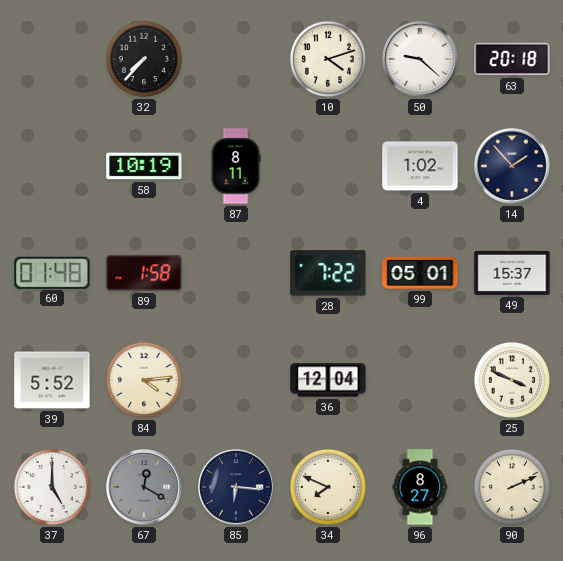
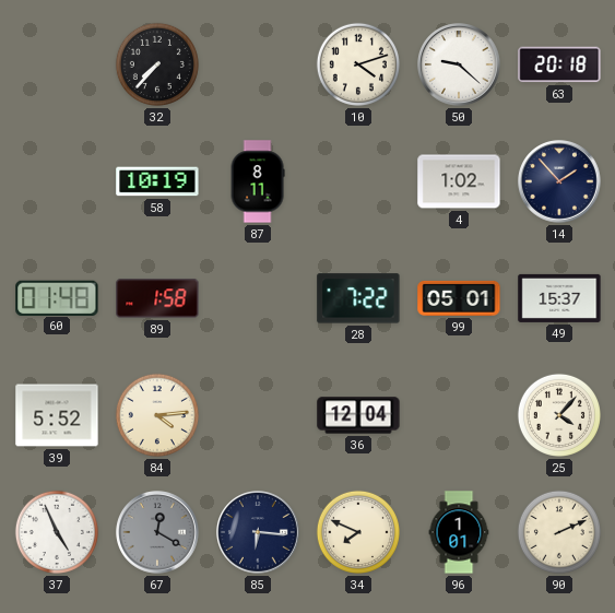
25: 3:49 -> 4:07 (559, 415)
37: 5:00 -> 4:56 (57, 532)
96: 8:27 -> 1:01 (459, 532)
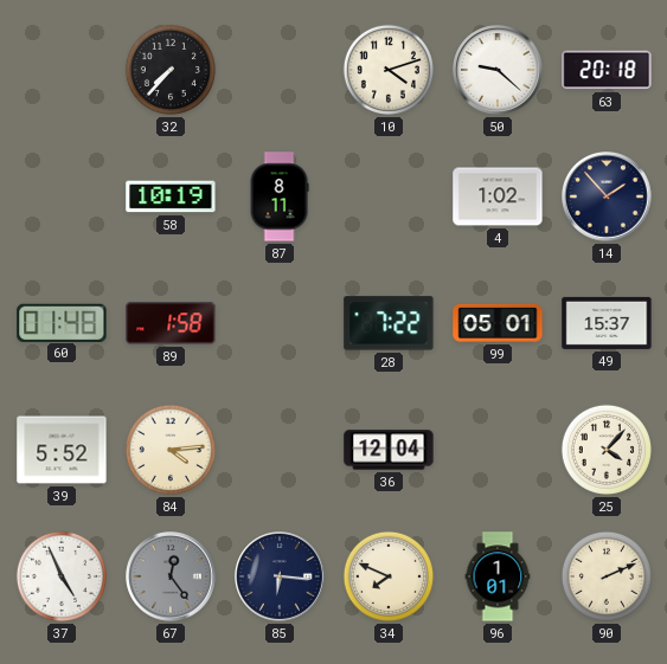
67: 12:20 -> 12:24 (171, 576)
